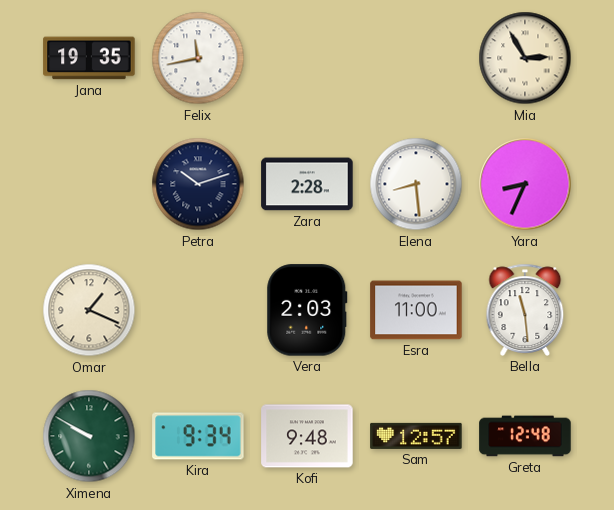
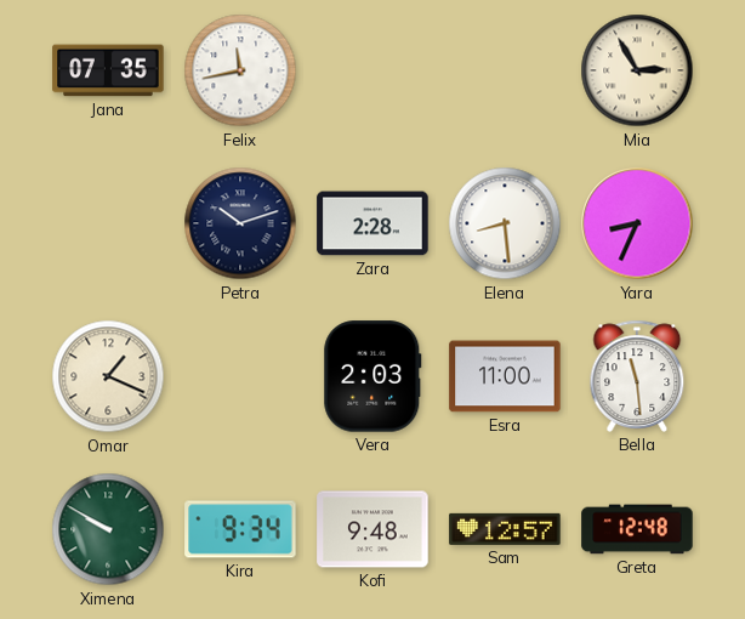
Jana: 19:35 -> 07:35 (108, 70)
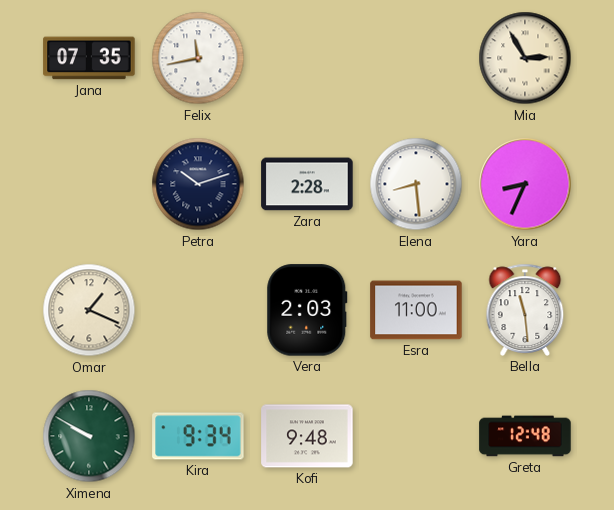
Sam: 12:57 -> none (505, 529)
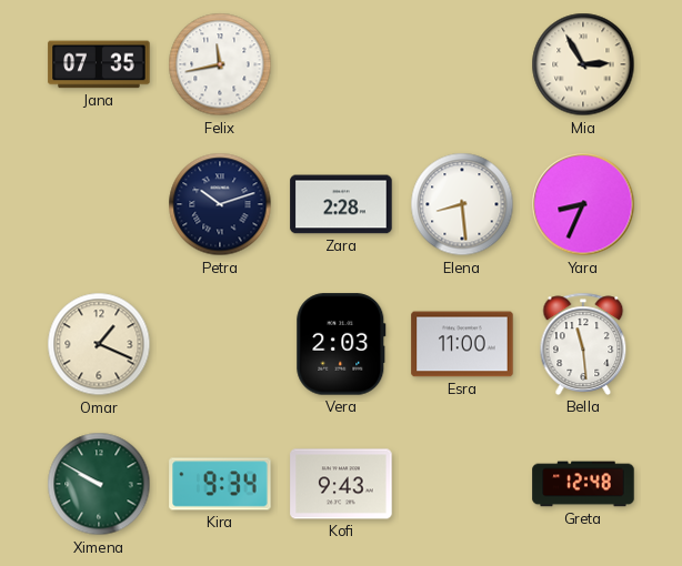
Kofi: 9:48 -> 9:43 (341, 484)
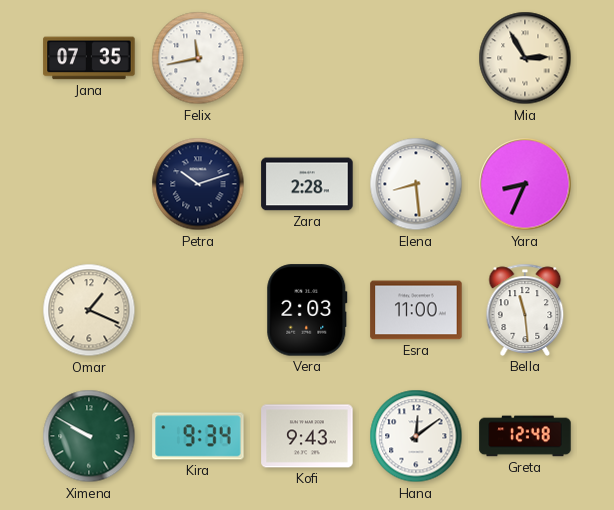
Hana: none -> 12:09 (416, 436)
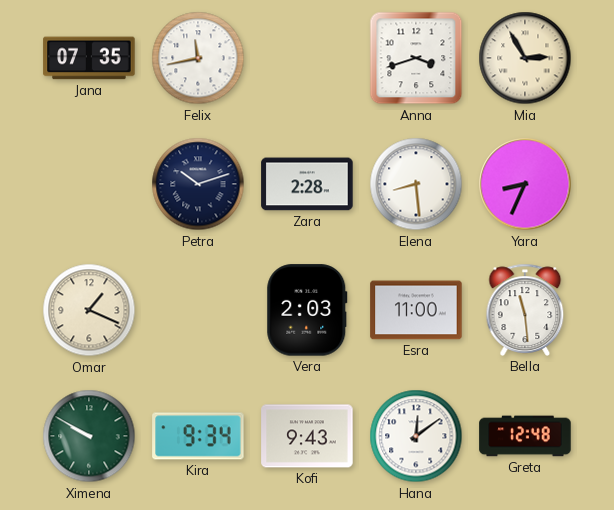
Anna: none -> 3:42 (416, 58)
